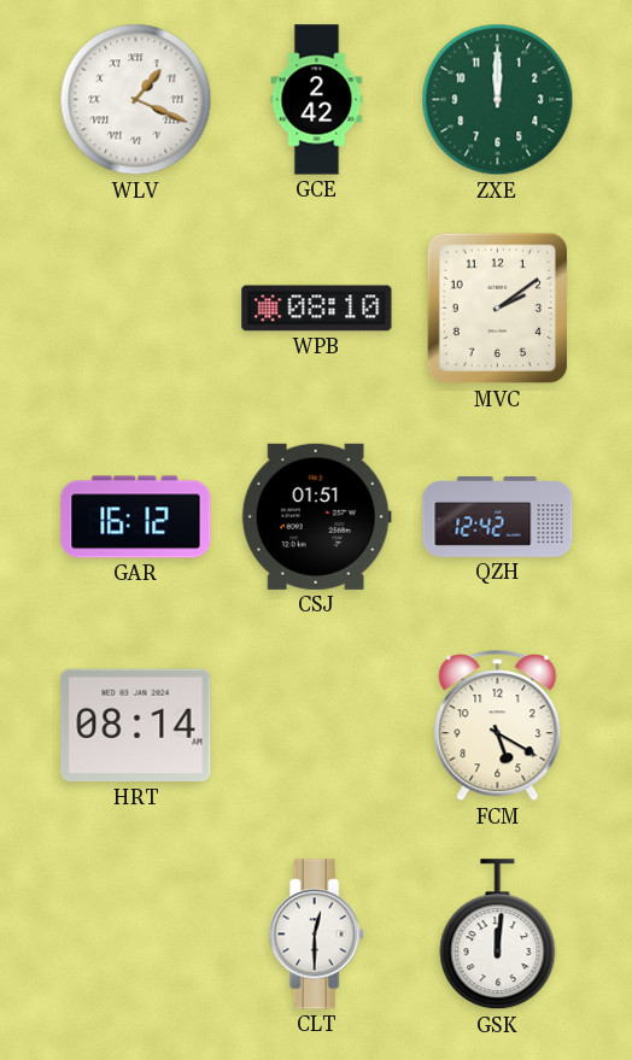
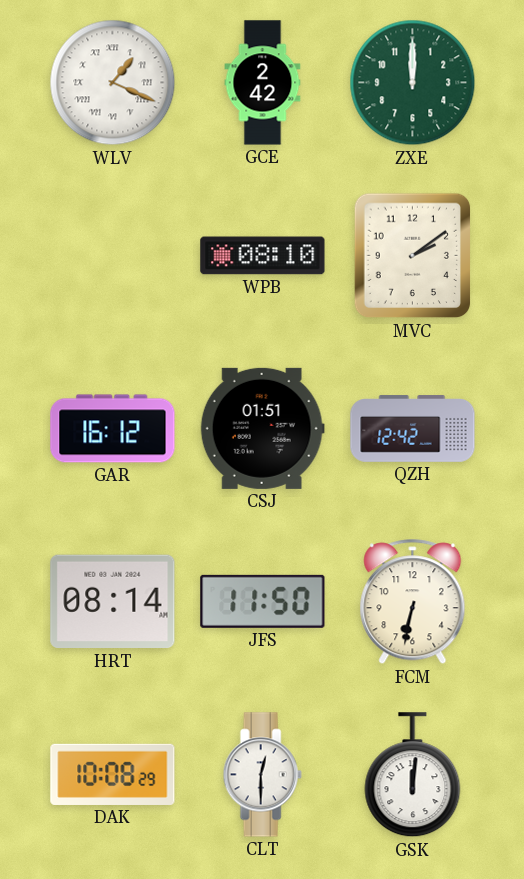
JFS: none -> 11:50 (263, 601)
FCM: 5:20 -> 6:32 (413, 602)
DAK: none -> 10:08 (113, 774)
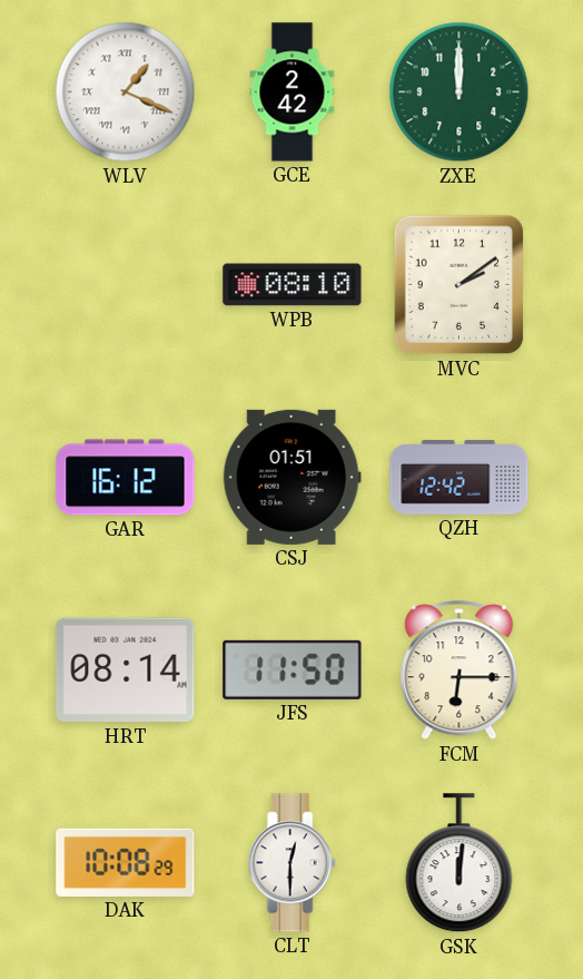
FCM: 6:32 -> 6:15 (460, 670)
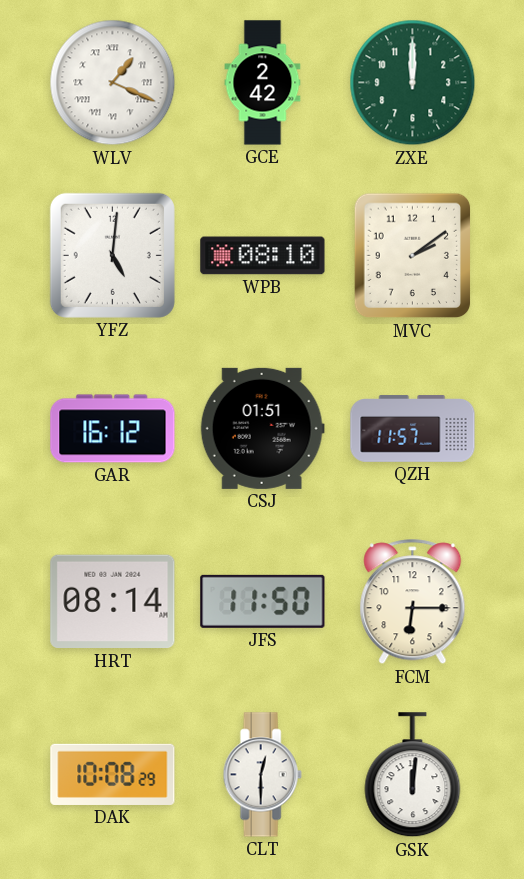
YFZ: none -> 5:01 (112, 255)
QZH: 12:42 -> 11:57 (413, 429)
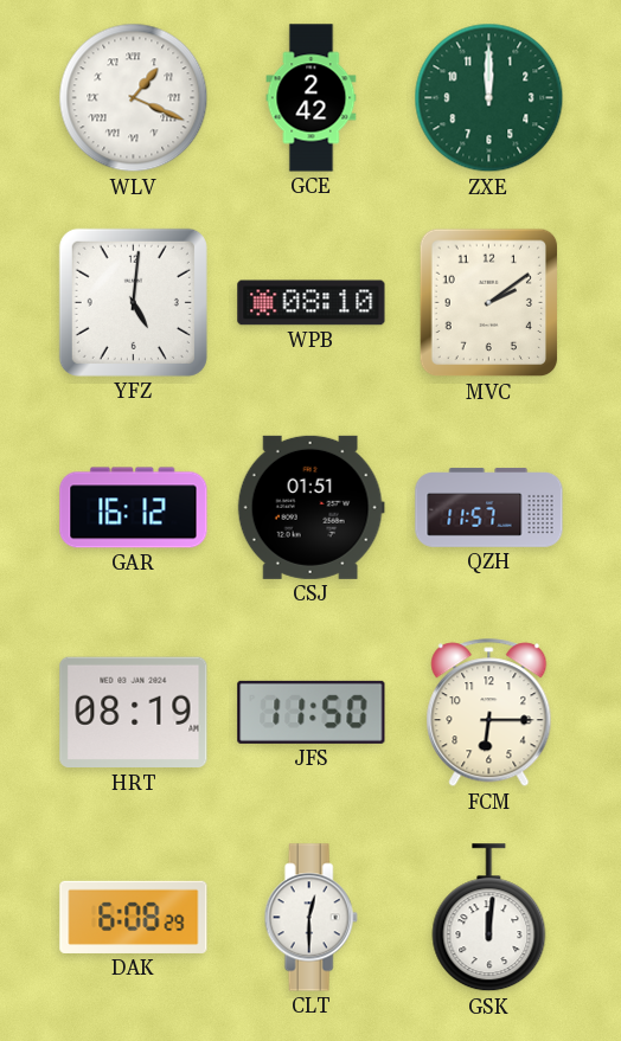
HRT: 08:14 -> 08:19 (134, 713)
DAK: 10:08 -> 6:08 (134, 917)
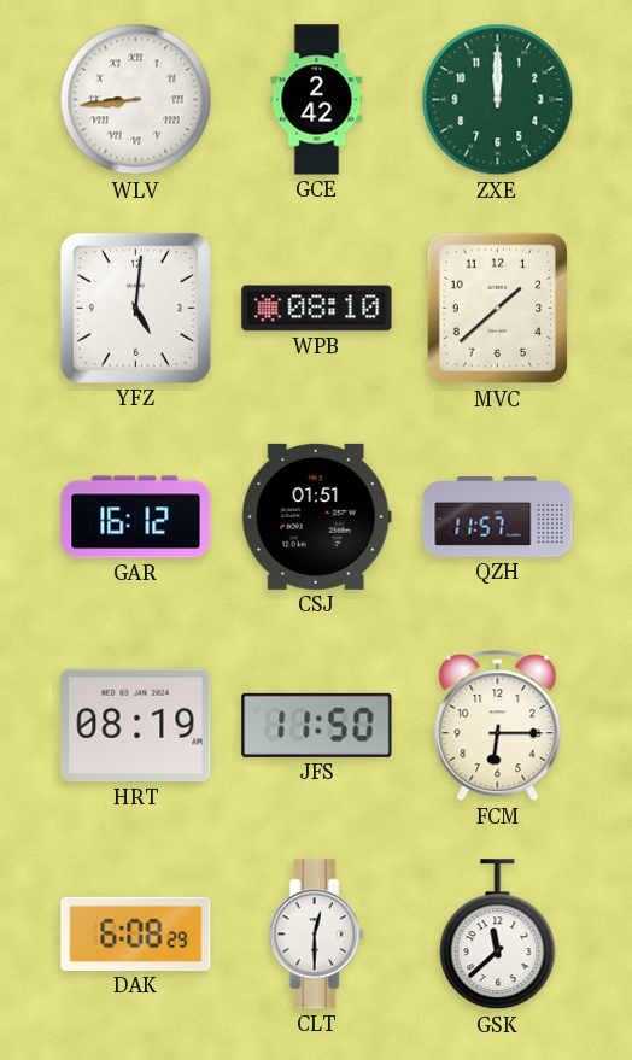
WLV: 1:19 -> 8:44 (136, 100)
MVC: 2:09 -> 1:38 (498, 309)
GSK: 12:01 -> 11:38 (498, 935)
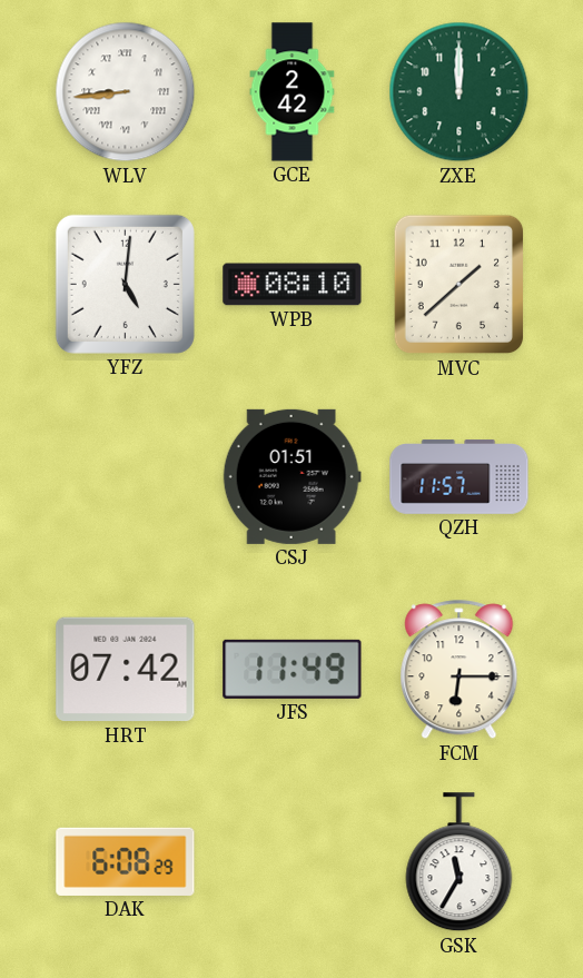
GAR: 16:12 -> none (136, 517)
HRT: 08:19 -> 07:42 (126, 670)
JFS: 11:50 -> 11:49 (293, 669)
CLT: 12:30 -> none (316, 935)
GSK: 11:38 -> 11:35 (460, 862)
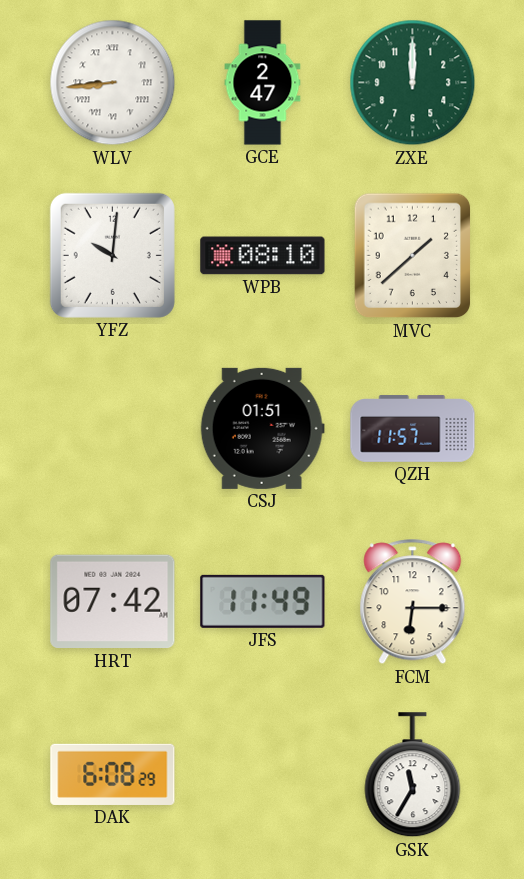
GCE: 2:42 -> 2:47 (263, 83)
YFZ: 5:01 -> 10:01 (112, 255)
